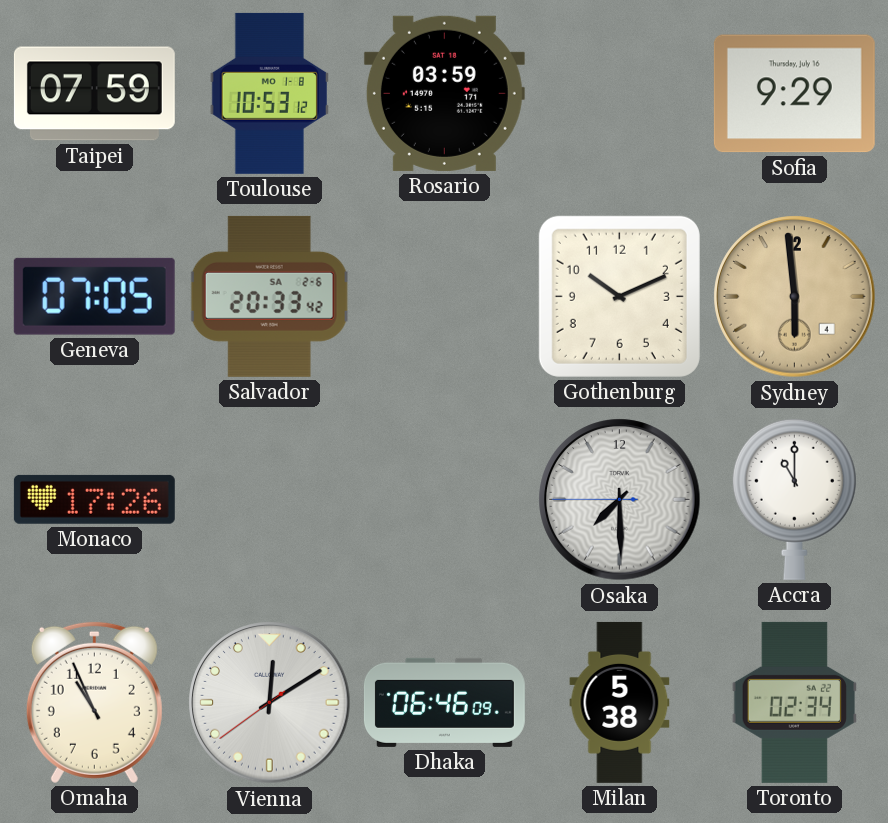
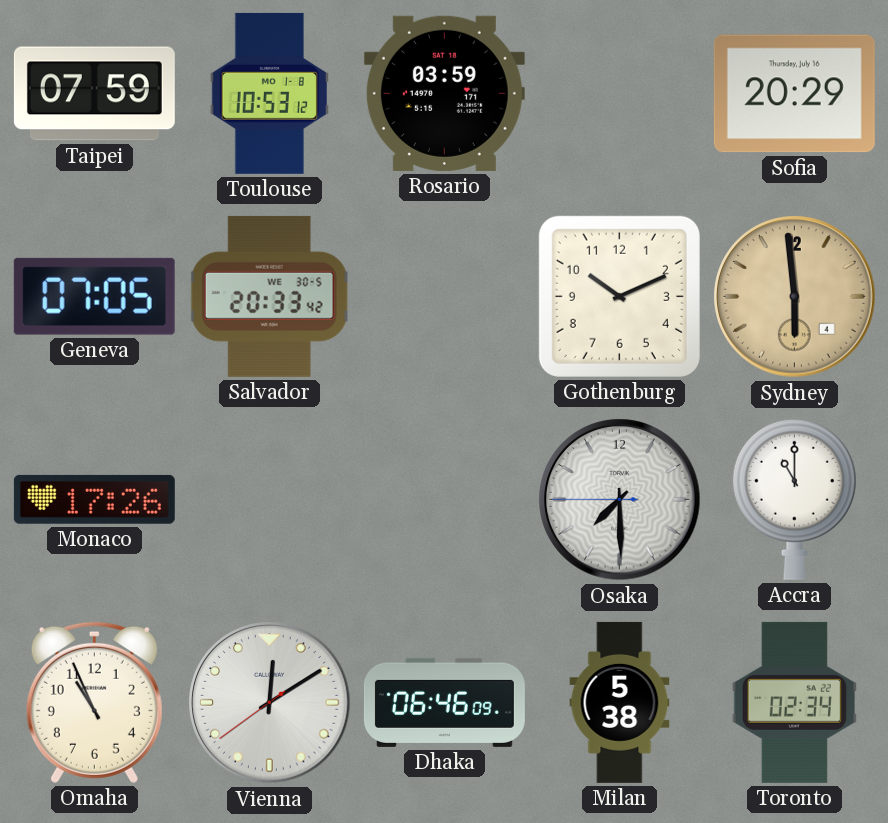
Sofia: 9:29 -> 20:29 (794, 94)
Salvador date: SA 2-6 -> WE 30-5 (269, 296)
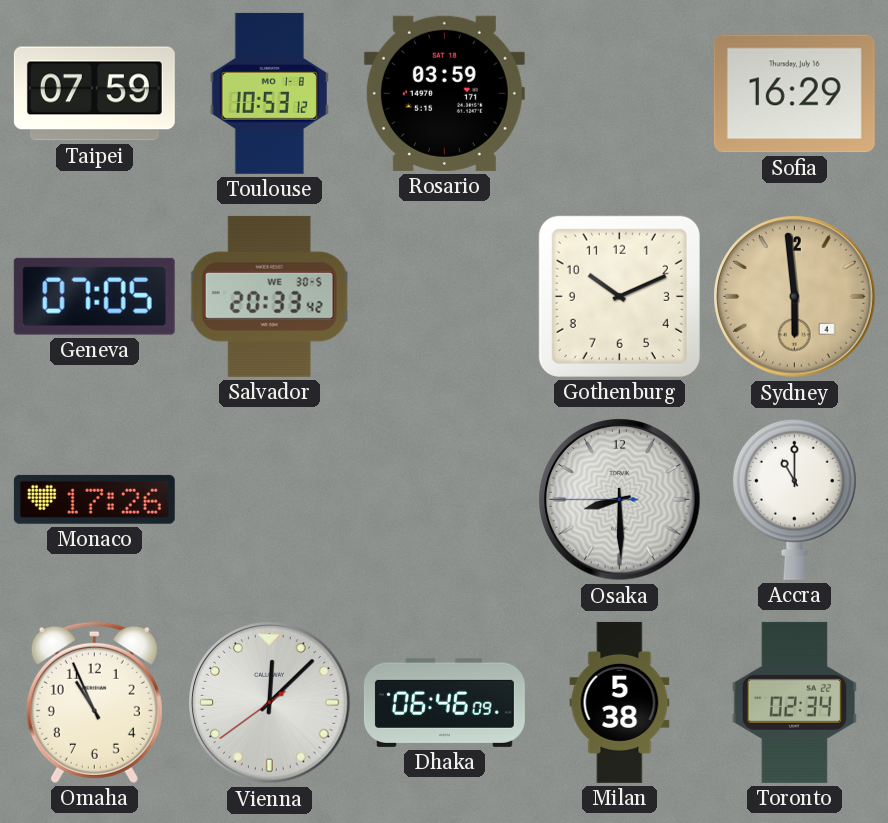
Sofia: 20:29 -> 16:29 (794, 94)
Osaka: 7:29 -> 8:29 (620, 500)
Vienna: 12:09 -> 12:07 (270, 703)
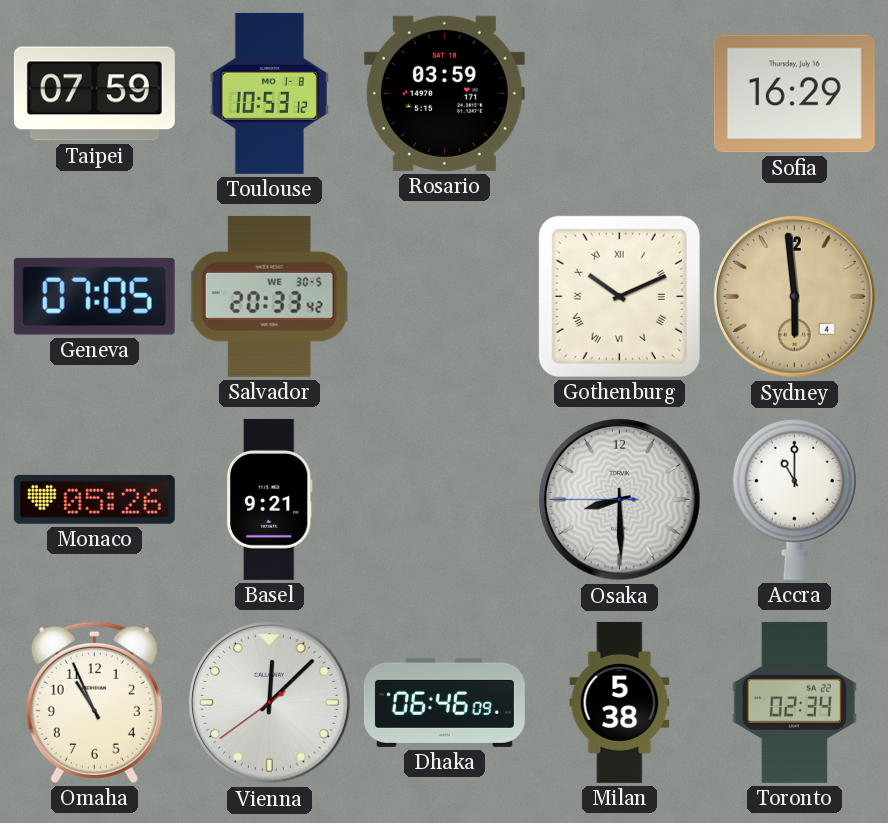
Gothenburg numerals: Arabic -> Roman (619, 296)
Monaco: 17:26 -> 05:26 (94, 499)
Basel: none -> 9:21 (269, 499)
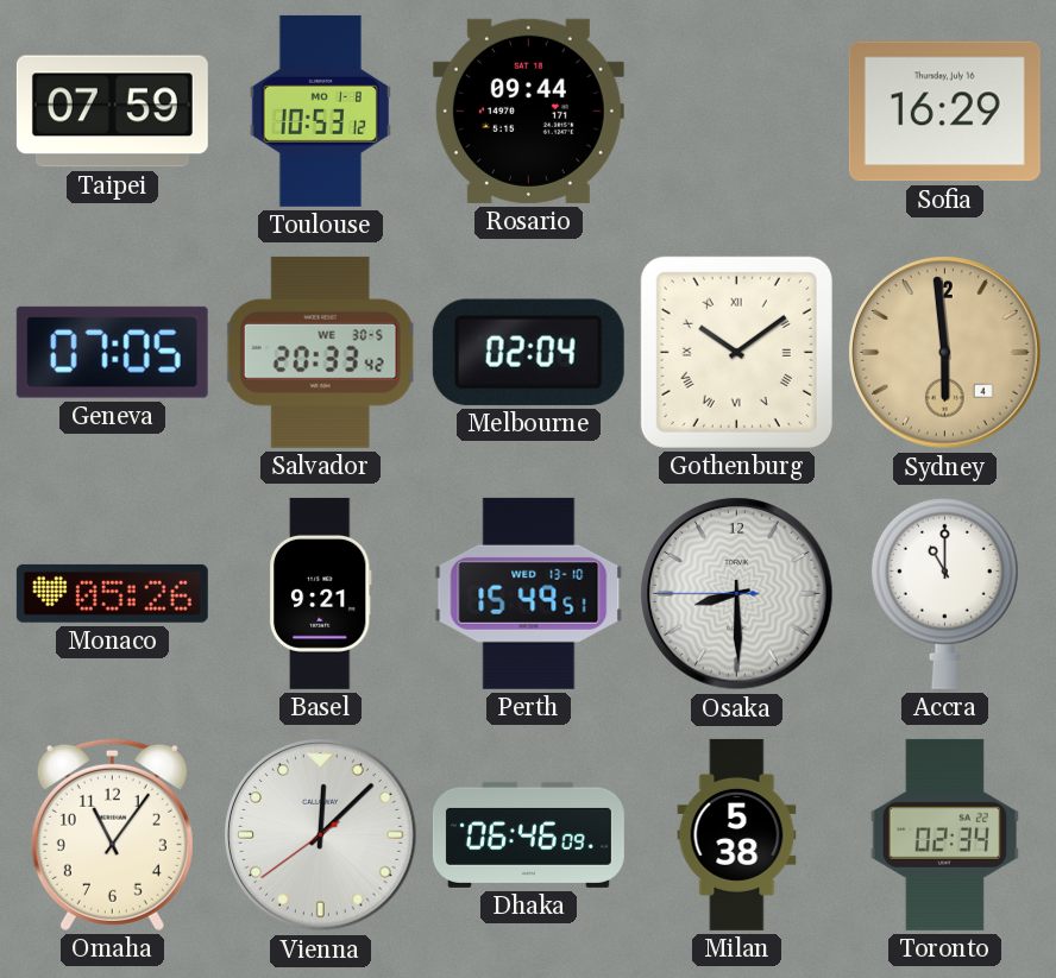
Rosario: 03:59 -> 09:44 (528, 111)
Melbourne: none -> 02:04 (528, 352)
Gothenburg: 10:11 -> 10:09 (736, 352)
Perth: none -> 15:49 (529, 593)
Omaha: 10:56 -> 11:06 (112, 834)
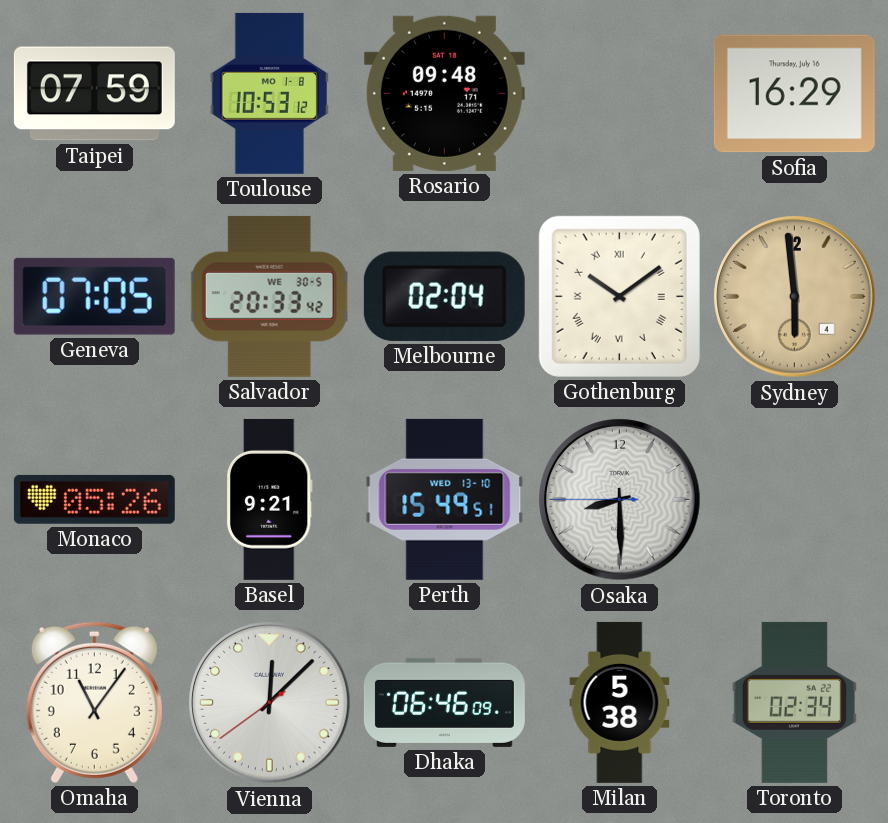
Rosario: 09:44 -> 09:48 (444, 93)
Accra: 11:00 -> none (944, 593)
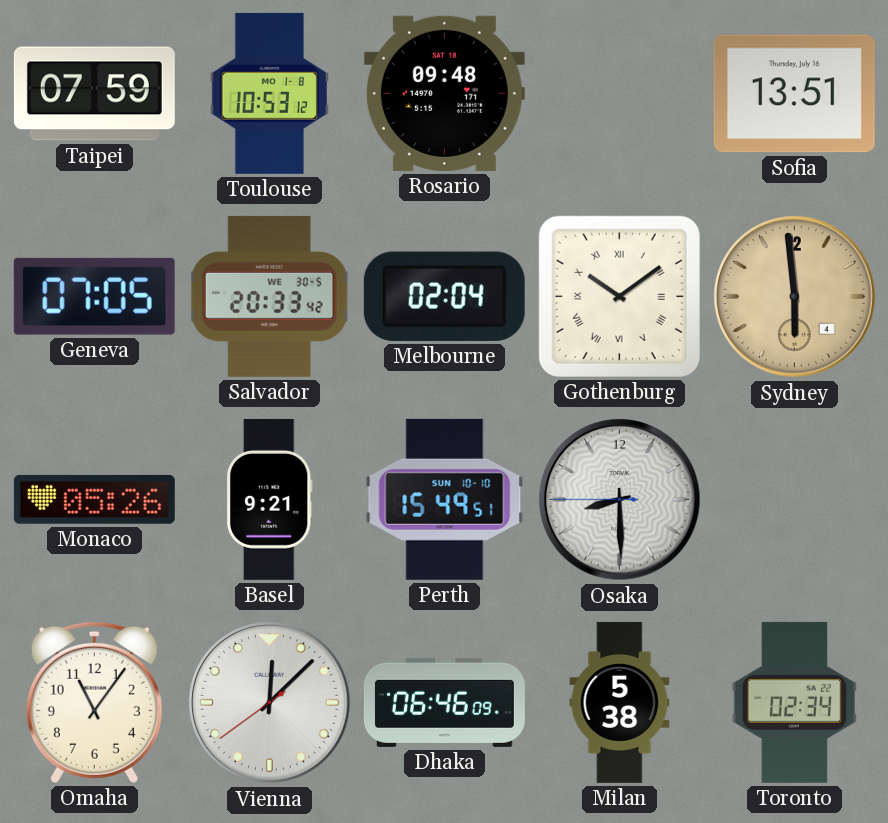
Sofia: 16:29 -> 13:51 (794, 94)
Perth date: WED 13-10 -> SUN 10-10 (445, 499)
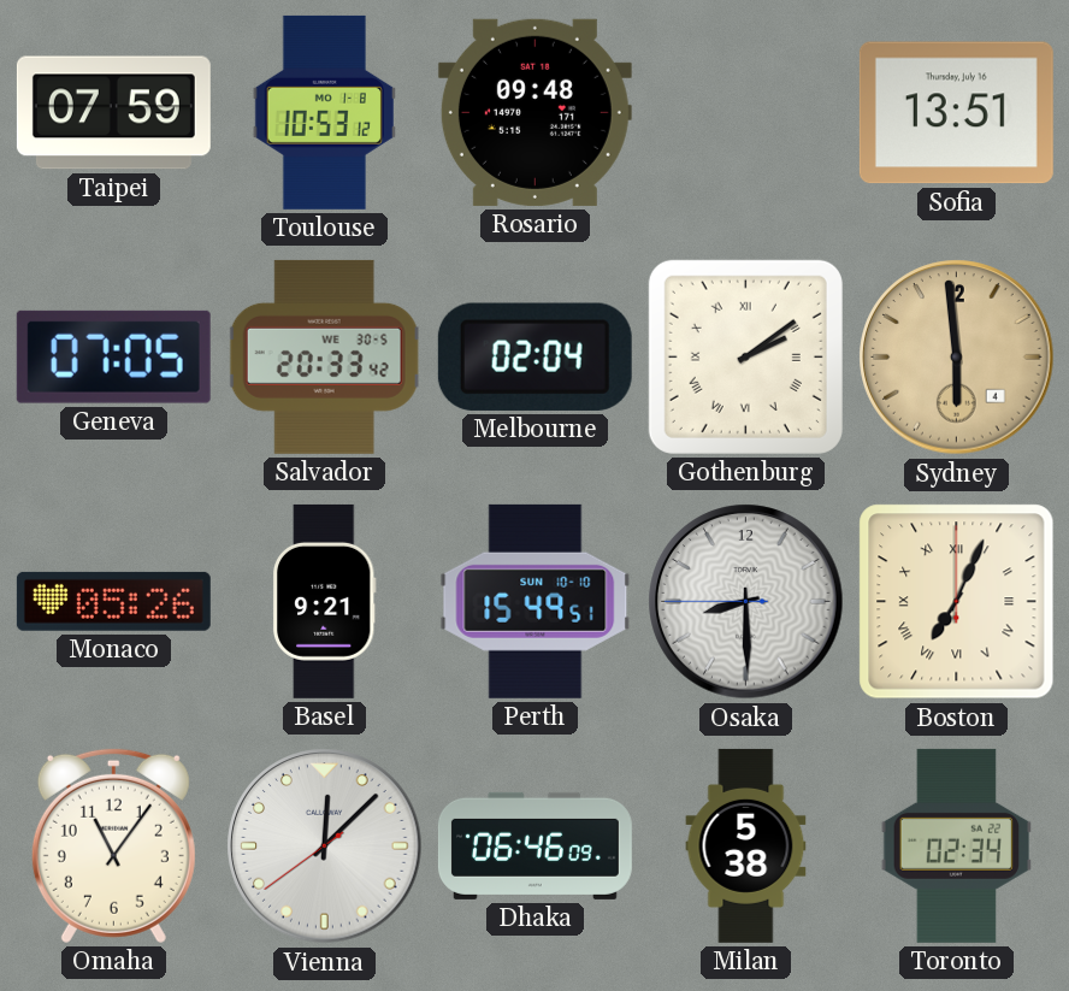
Gothenburg: 10:09 -> 2:09 (745, 356)
Boston: none -> 7:04 (957, 602)
